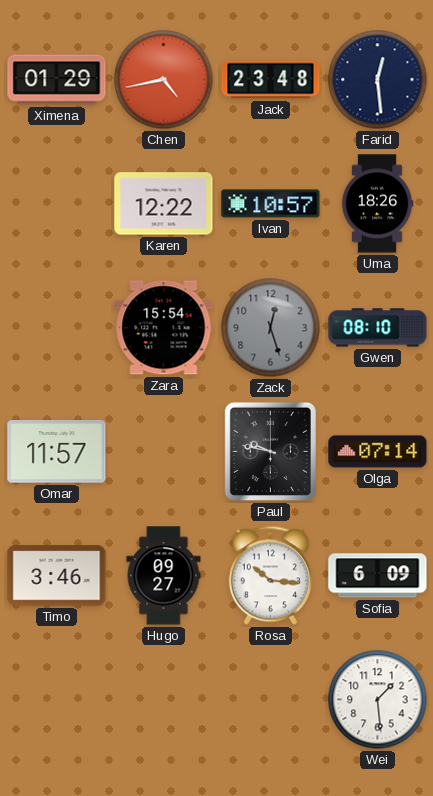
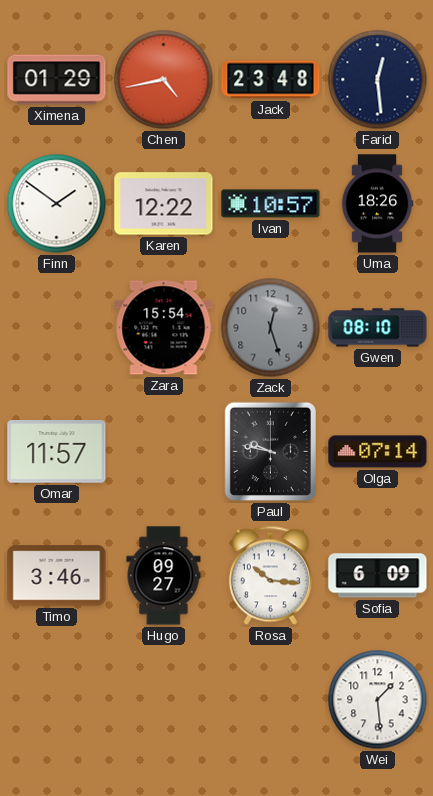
Finn: none -> 1:51 (57, 204)
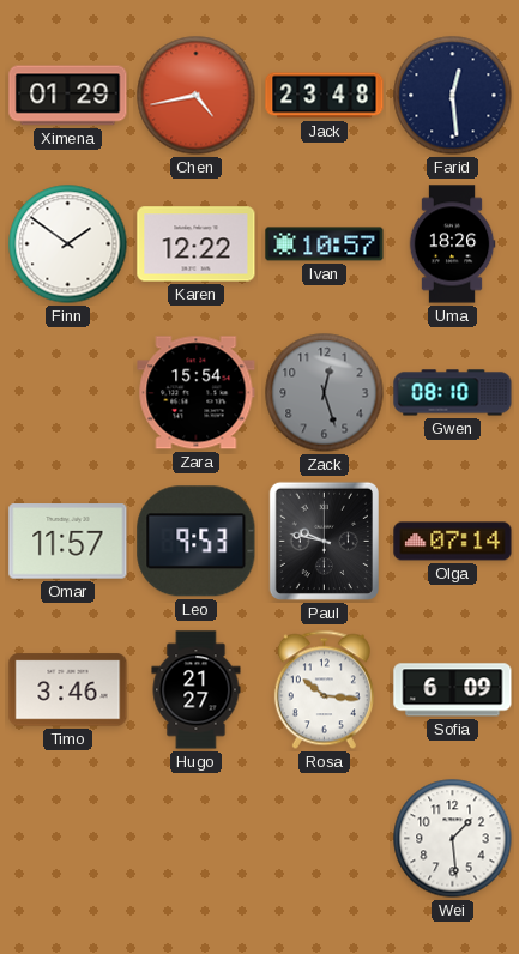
Leo: none -> 9:53 (197, 542)
Hugo: 09:27 -> 21:27 (197, 690)
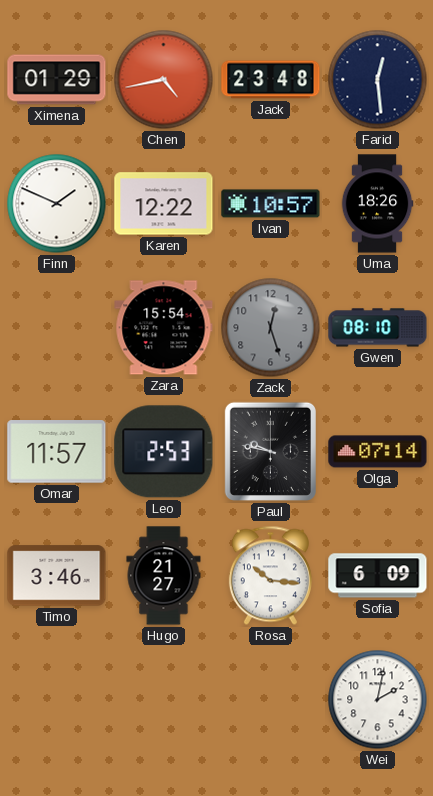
Finn: 1:51 -> 1:49 (57, 204)
Leo: 9:53 -> 2:53 (164, 452)
Wei: 1:29 -> 2:02 (378, 700)
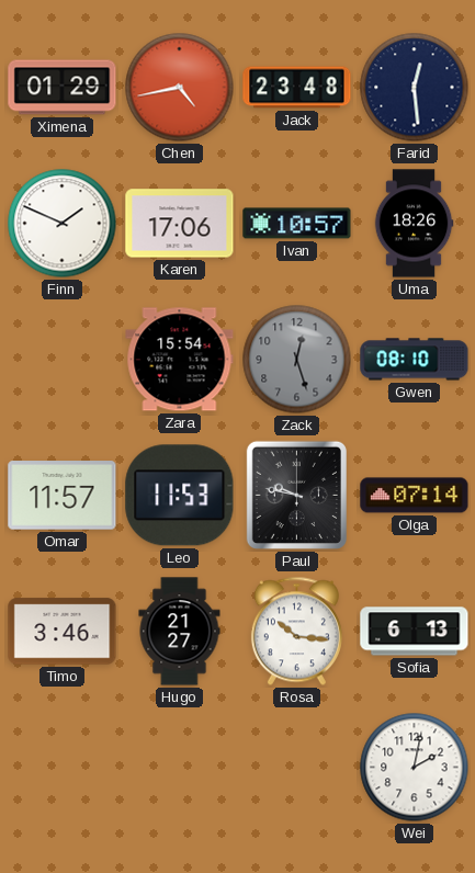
Karen: 12:22 -> 17:06 (180, 224)
Leo: 2:53 -> 11:53 (180, 496)
Sofia: 6:09 -> 6:13 (415, 632)
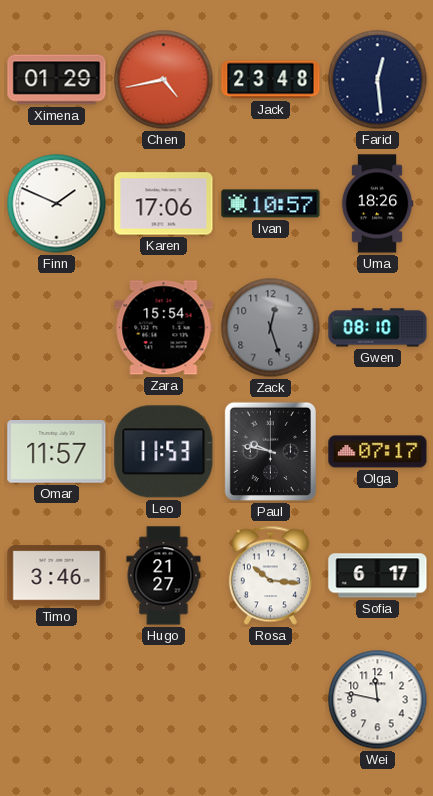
Olga: 07:14 -> 07:17 (378, 452)
Sofia: 6:13 -> 6:17 (378, 576)
Wei: 2:02 -> 11:47 (378, 700)
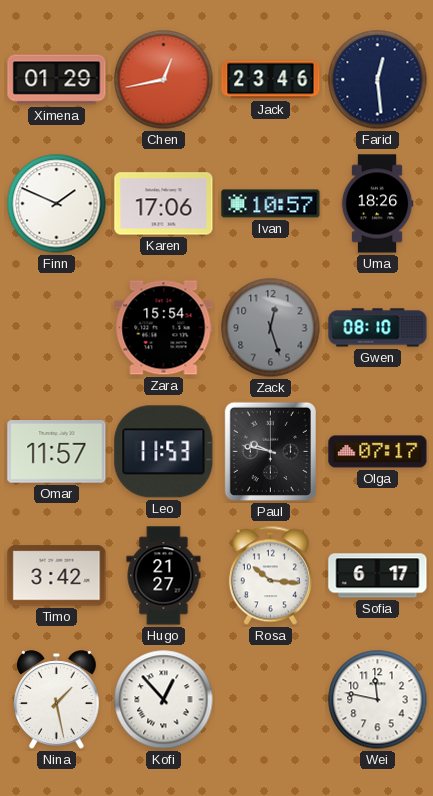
Chen: 4:43 -> 12:43 (164, 80)
Jack: 23:48 -> 23:46 (271, 80)
Timo: 3:46 -> 3:42 (57, 576)
Nina: none -> 1:28 (57, 700)
Kofi: none -> 12:53 (164, 700)
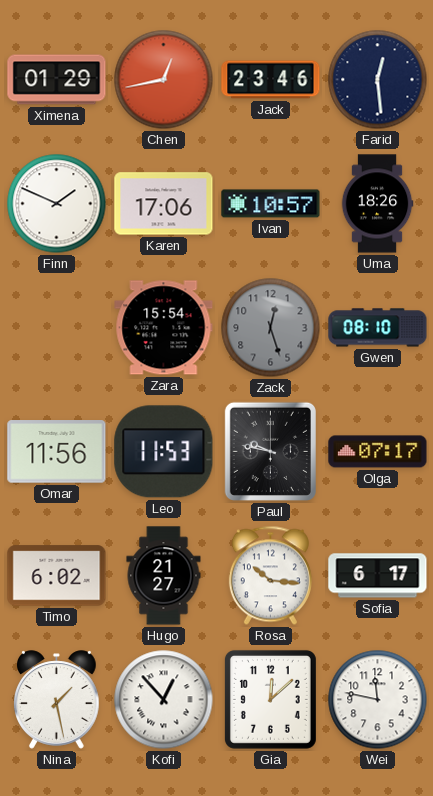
Omar: 11:57 -> 11:56 (57, 452)
Timo: 3:42 -> 6:02 (57, 576)
Gia: none -> 12:08 (270, 699)
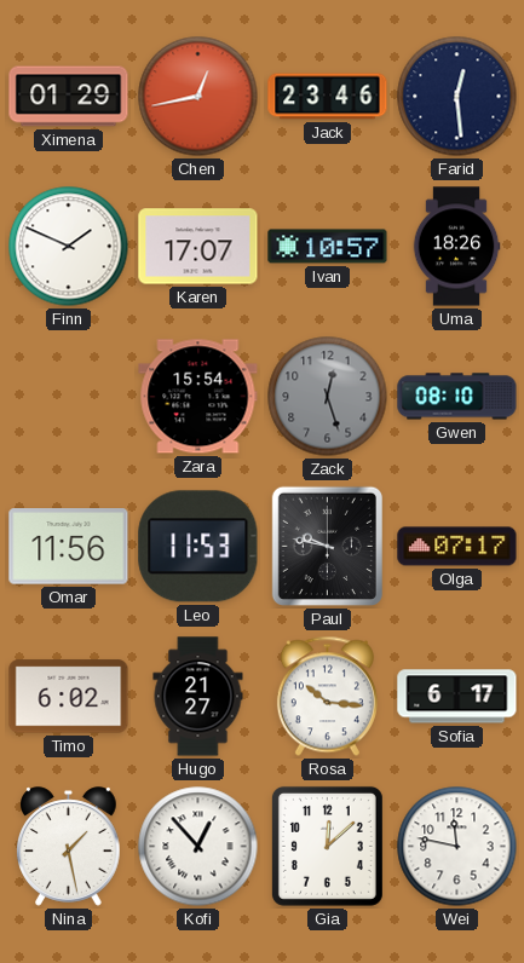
Karen: 17:06 -> 17:07 (198, 247)
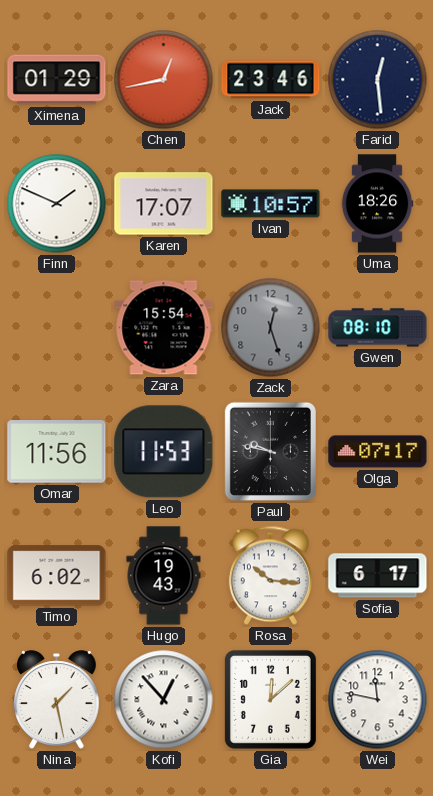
Hugo: 21:27 -> 19:43 (164, 576)
